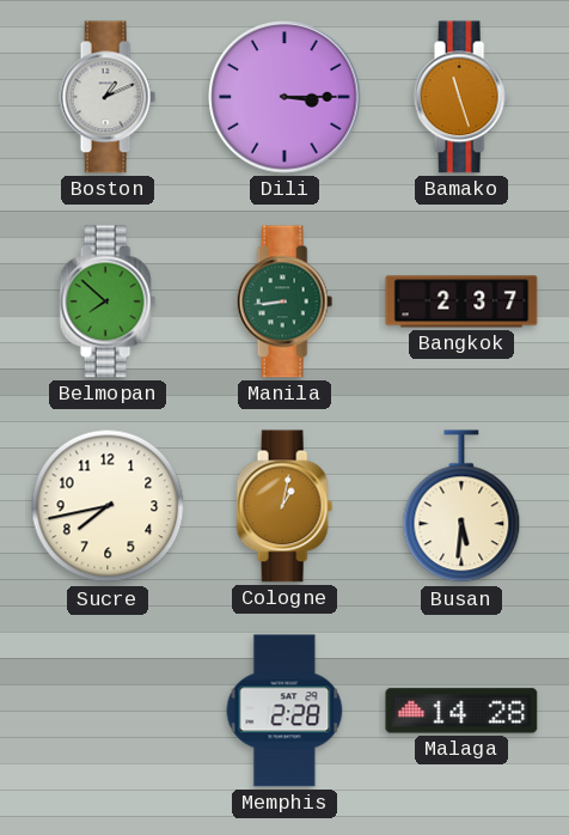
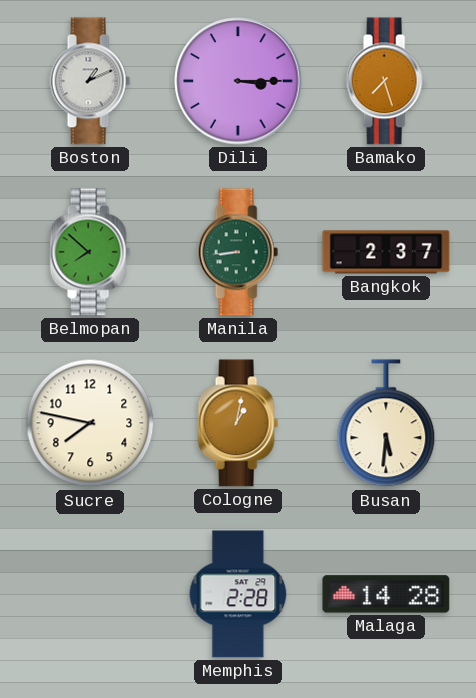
Bamako: 11:27 -> 7:27 (386, 81)
Sucre: 7:43 -> 7:47 (90, 423)
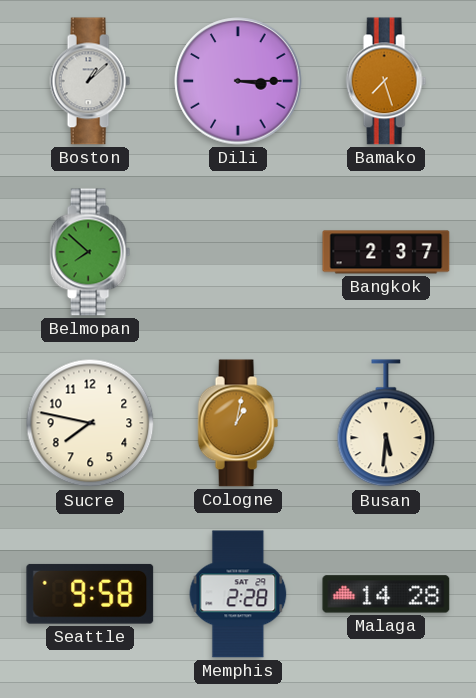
Boston: 1:11 -> 1:08 (90, 81)
Manila: 8:44 -> none (238, 252)
Seattle: none -> 9:58 (90, 594)
